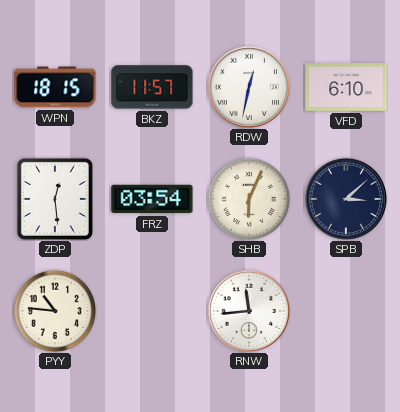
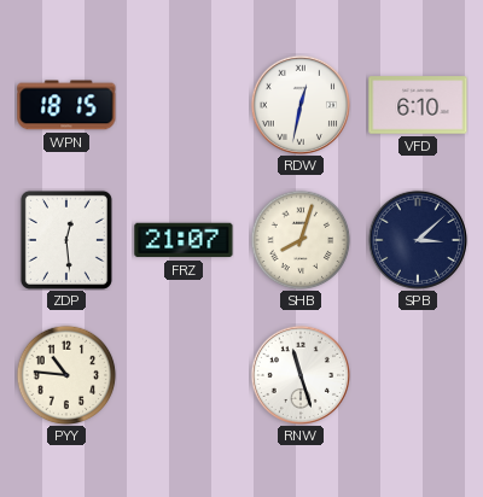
BKZ: 11:57 -> none (152, 87)
FRZ: 03:54 -> 21:07 (184, 240)
SHB: 6:04 -> 8:03 (301, 240)
RNW: 11:44 -> 11:27 (301, 375)
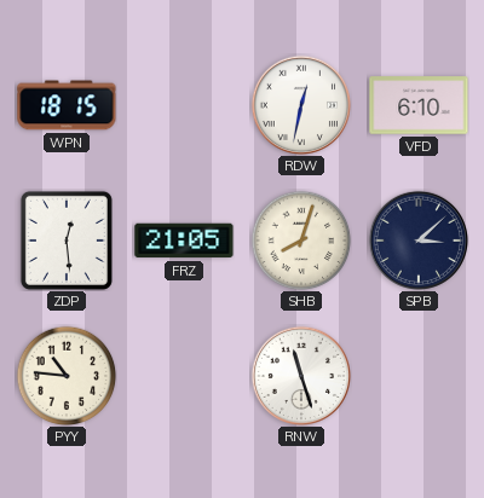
FRZ: 21:07 -> 21:05 (184, 241)
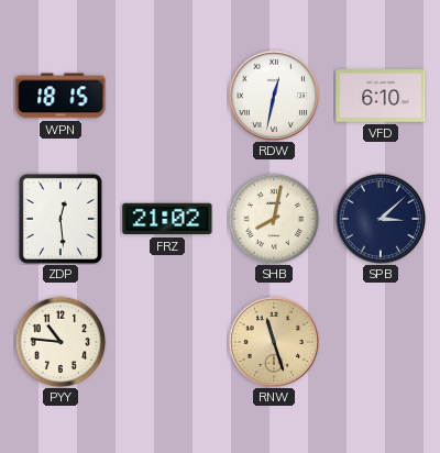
FRZ: 21:05 -> 21:02 (167, 219)
SHB: 8:03 -> 8:02 (274, 219)
RNW dial: white -> champagne (274, 342)
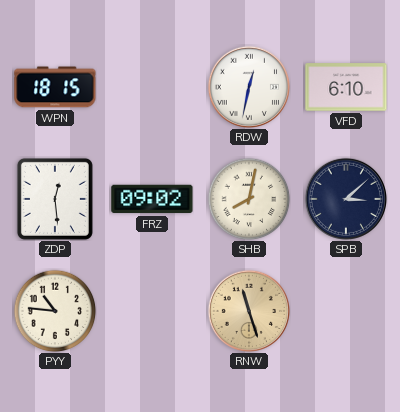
FRZ: 21:02 -> 09:02 (152, 199)
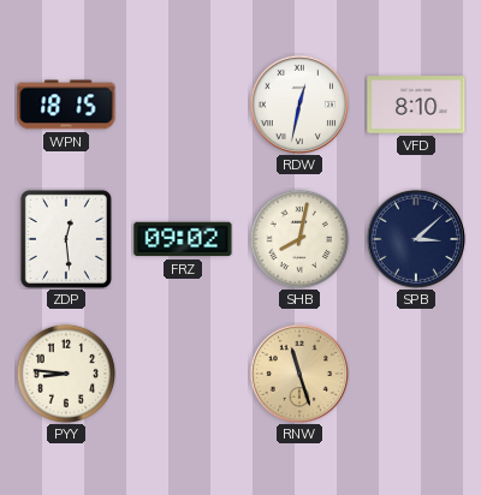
VFD: 6:10 -> 8:10 (416, 105)
PYY: 10:46 -> 8:46 (66, 374)
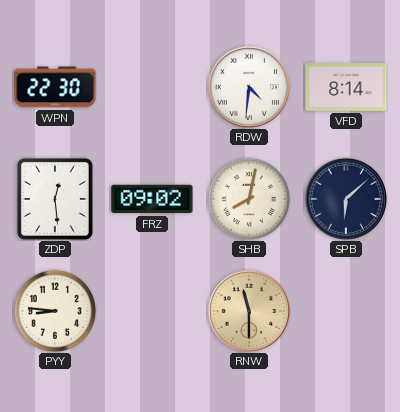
WPN: 18:15 -> 22:30 (55, 87)
RDW: 12:32 -> 4:31 (249, 87)
VFD: 8:10 -> 8:14 (346, 87)
SPB: 3:08 -> 6:08 (346, 199)
RNW: 11:27 -> 11:30 (249, 311)
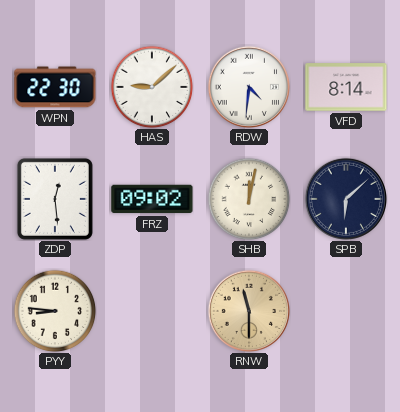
HAS: none -> 9:08 (152, 87)
SHB: 8:02 -> 12:02 (249, 199)
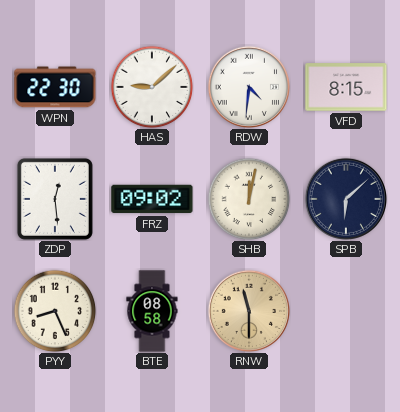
VFD: 8:14 -> 8:15 (346, 87)
PYY: 8:46 -> 8:26 (55, 311)
BTE: none -> 08:58 (152, 311)
